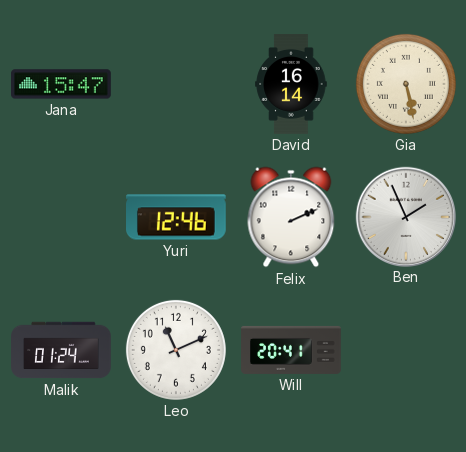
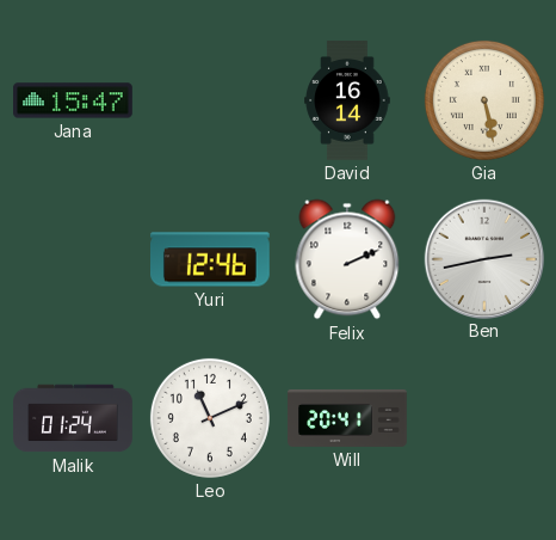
Ben: 1:56 -> 2:43 (483, 258)
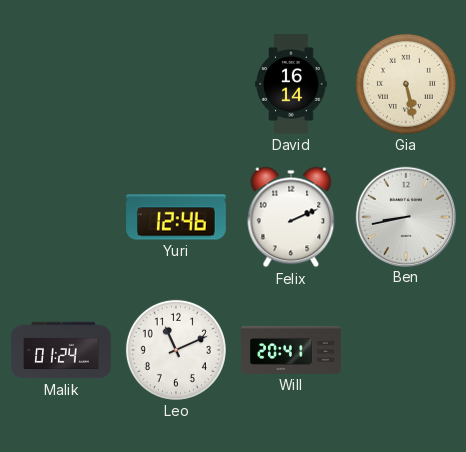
Jana: 15:47 -> none (74, 100)
Ben: 2:43 -> 8:43 (405, 216)
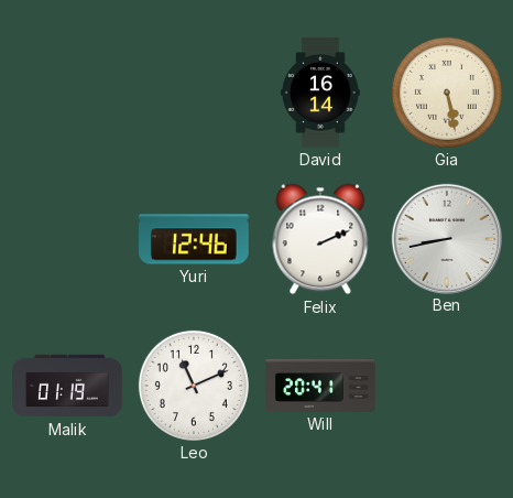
Malik: 01:24 -> 01:19 (67, 386)
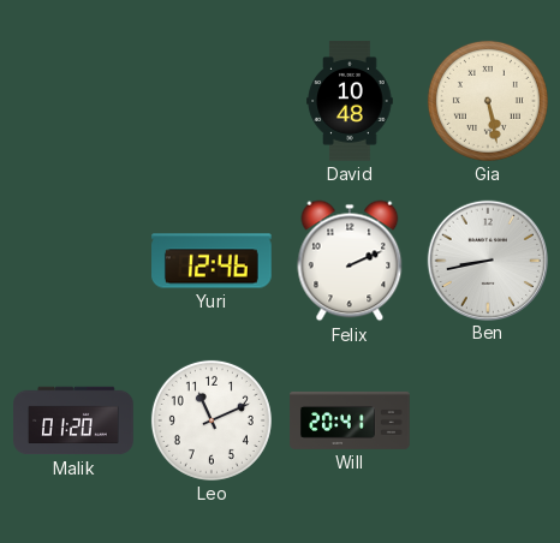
David: 16:14 -> 10:48 (350, 101)
Malik: 01:19 -> 01:20 (73, 420)
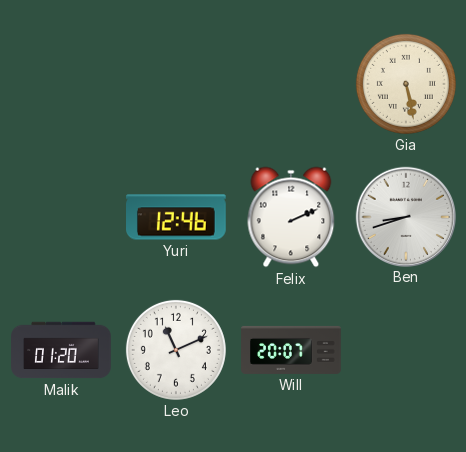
David: 10:48 -> none (350, 101)
Ben: 8:43 -> 8:42 (405, 216)
Will: 20:41 -> 20:07 (291, 350)
